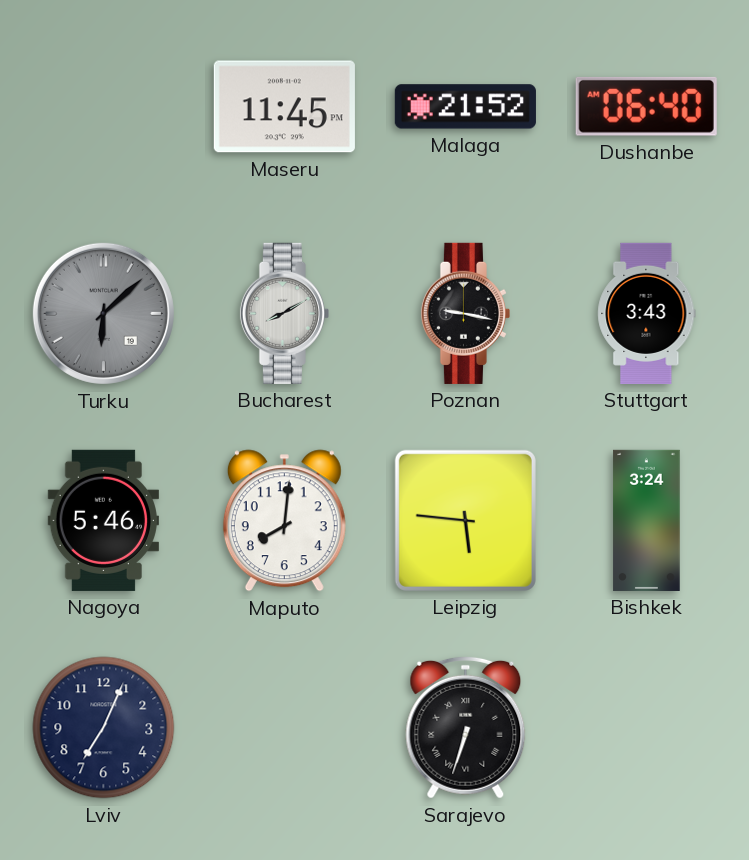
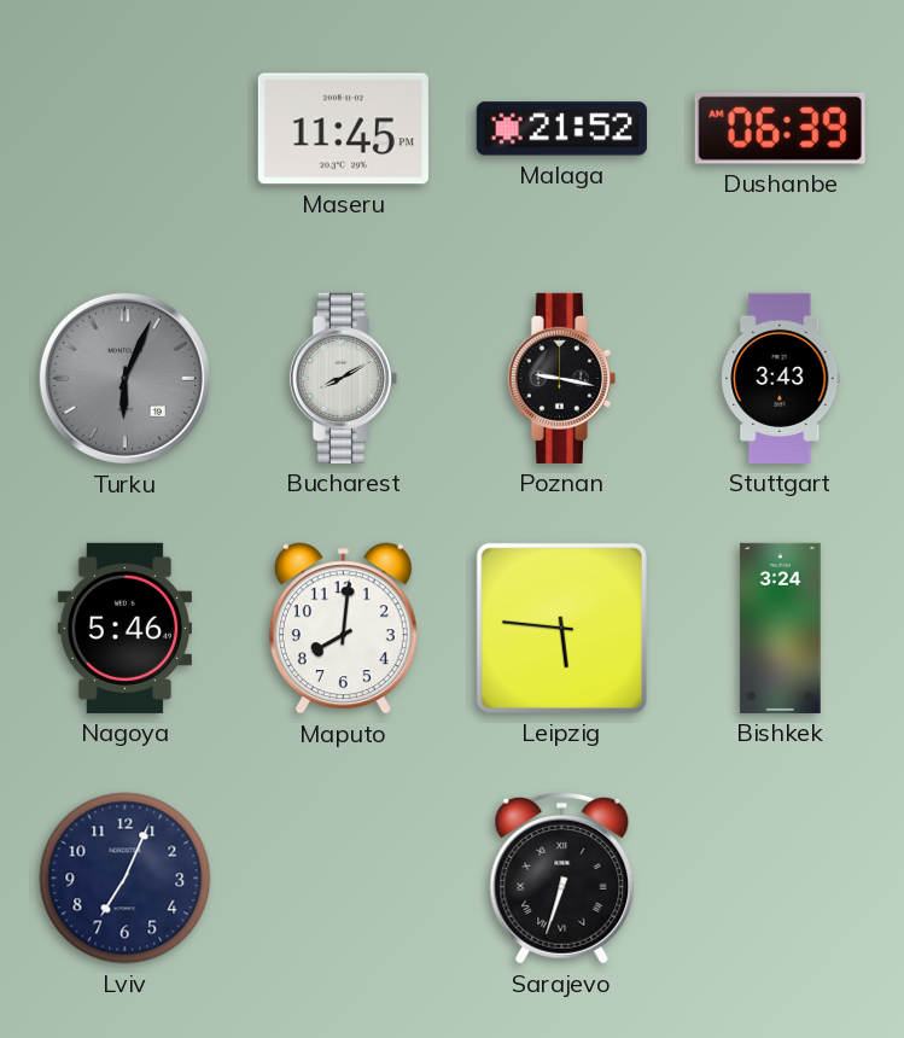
Dushanbe: 06:40 -> 06:39 (780, 128)
Turku: 6:08 -> 6:04 (124, 378)
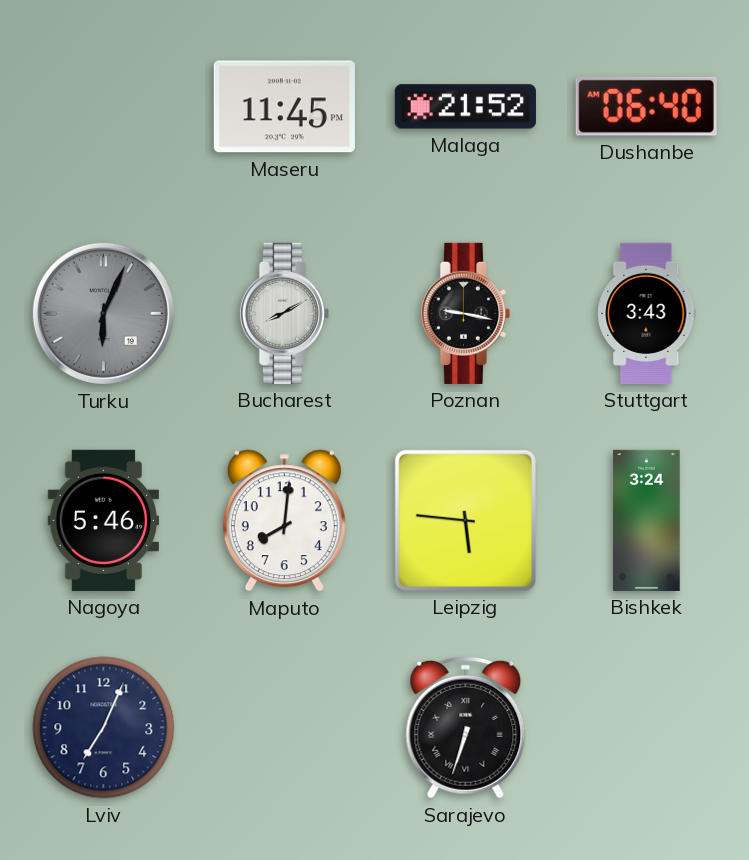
Dushanbe: 06:39 -> 06:40 (646, 106)
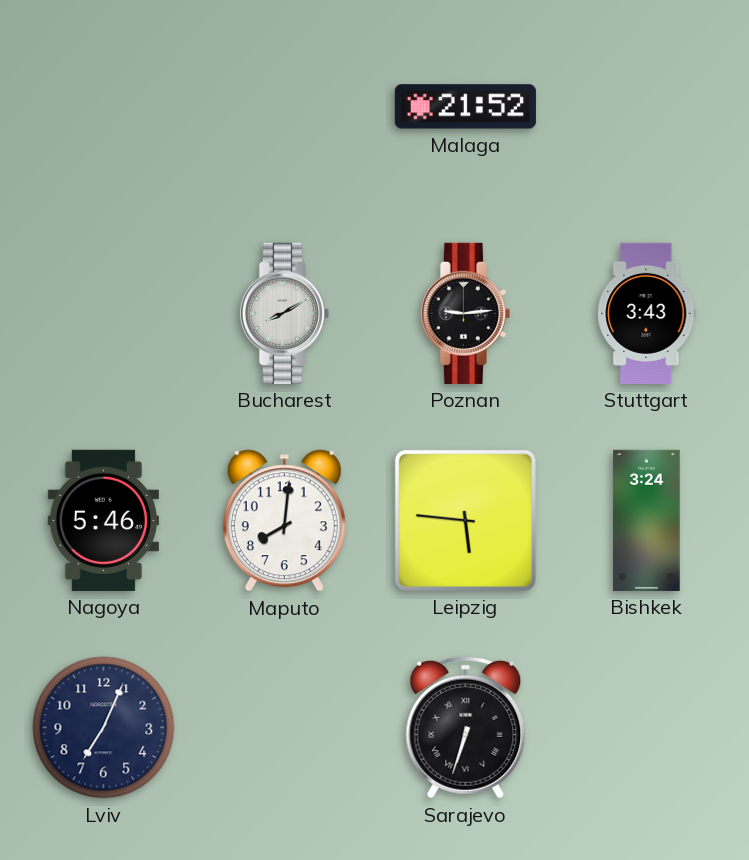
Maseru: 11:45 -> none (284, 107)
Dushanbe: 06:40 -> none (646, 106)
Turku: 6:04 -> none (103, 313)
Poznan: 9:17 -> 9:14 (465, 313)
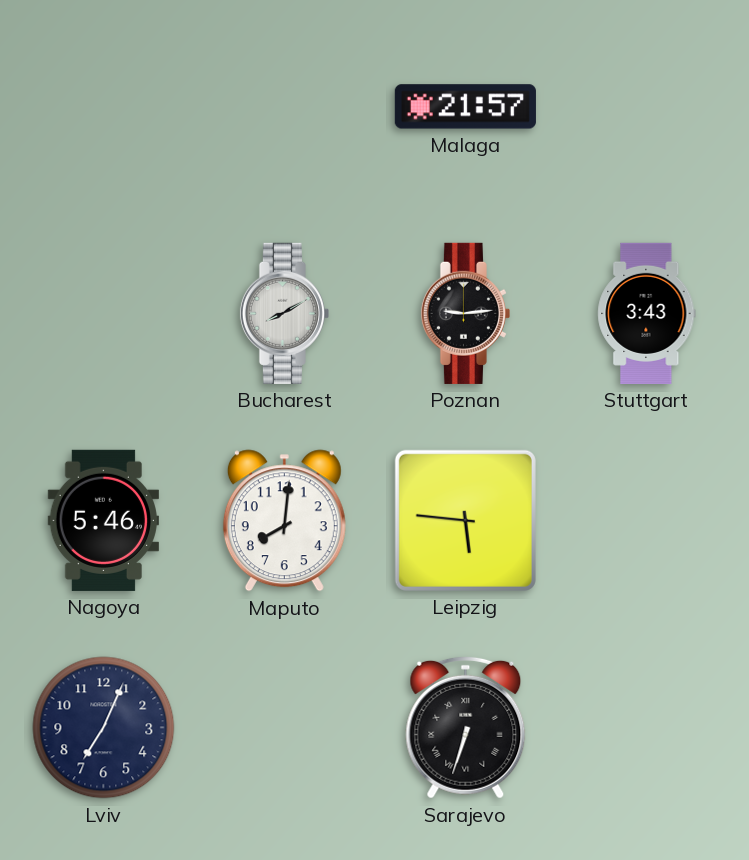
Malaga: 21:52 -> 21:57 (465, 107)
Bishkek: 3:24 -> none (647, 520)
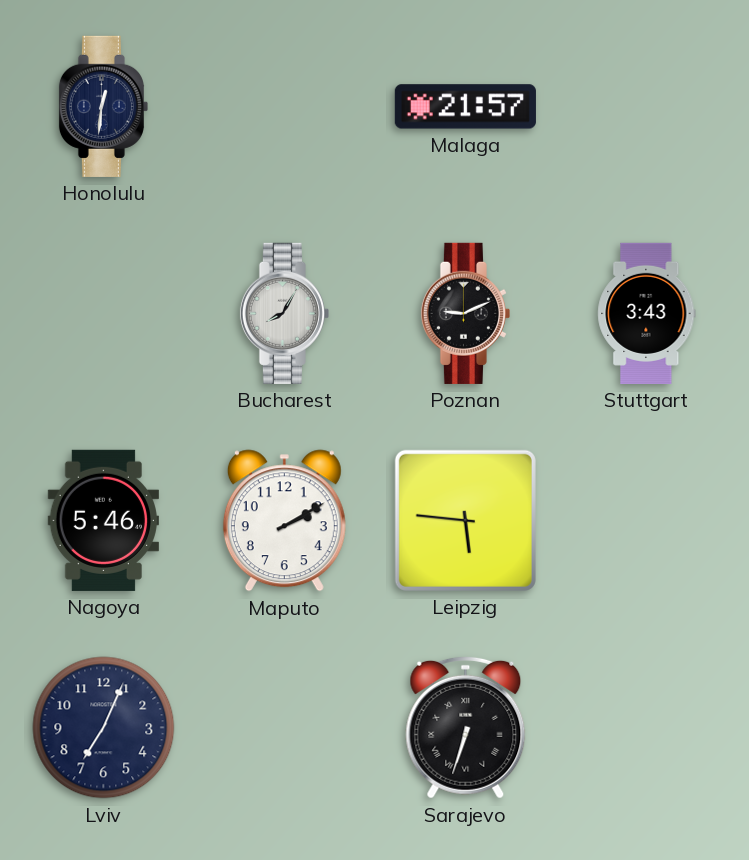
Honolulu: none -> 12:31 (103, 106)
Bucharest: 8:10 -> 8:05 (284, 313)
Poznan: 9:14 -> 9:11 (465, 313)
Maputo: 8:01 -> 2:10 (284, 521)
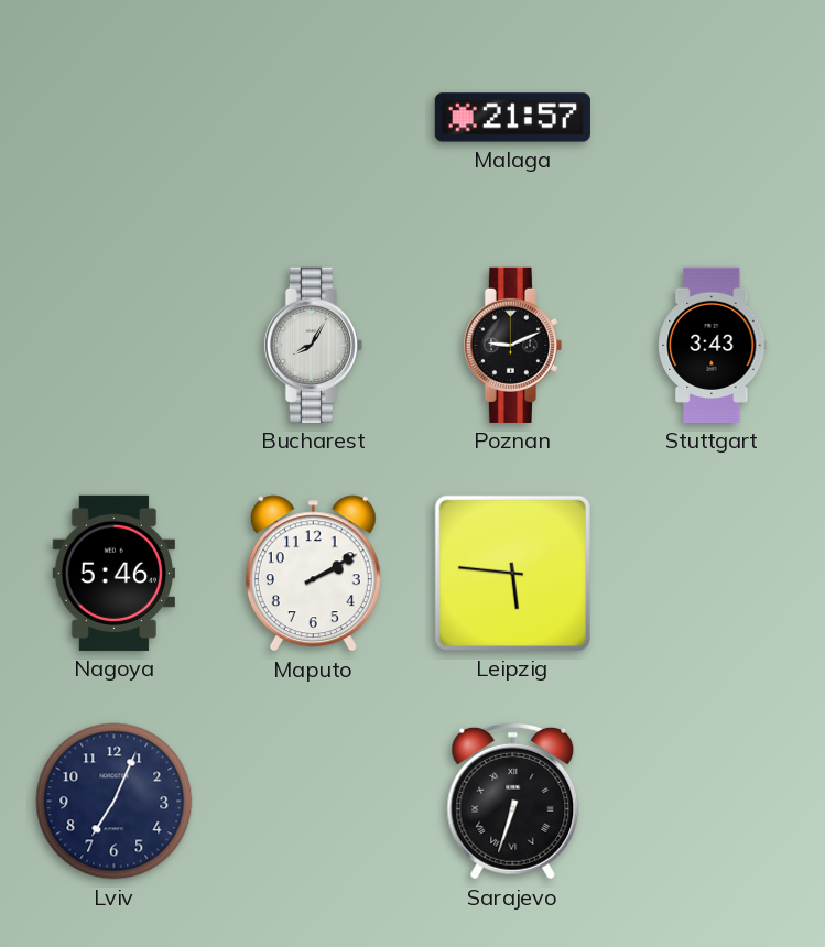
Honolulu: 12:31 -> none (103, 106)
